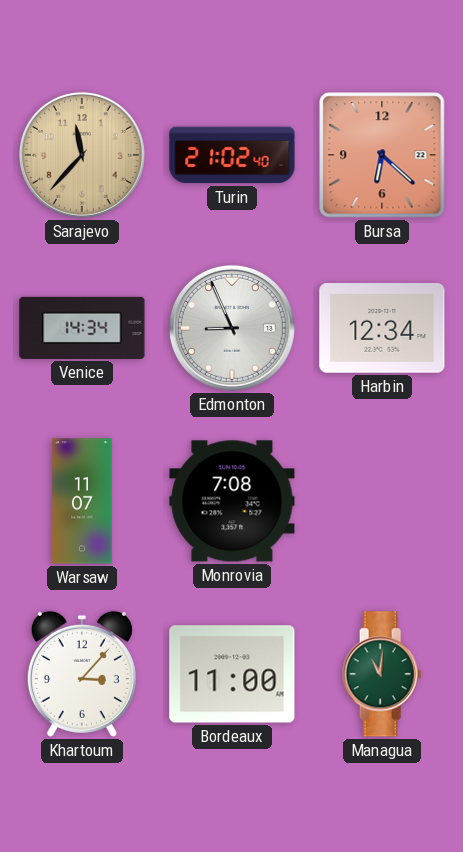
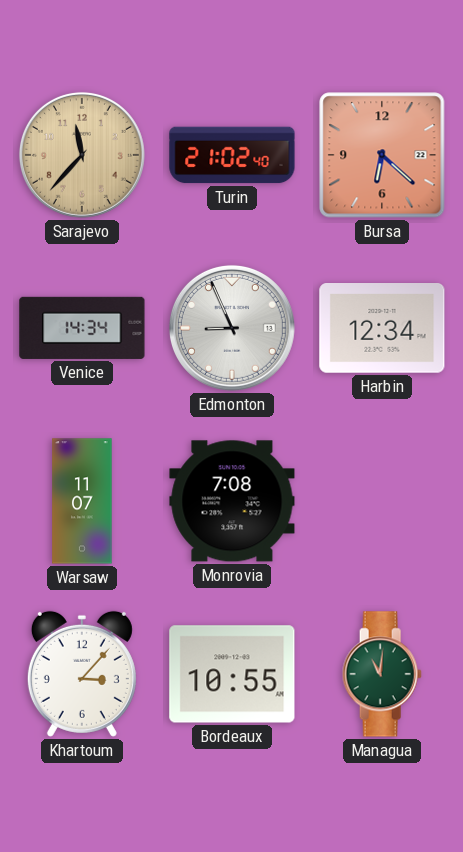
Bordeaux: 11:00 -> 10:55 (232, 674)
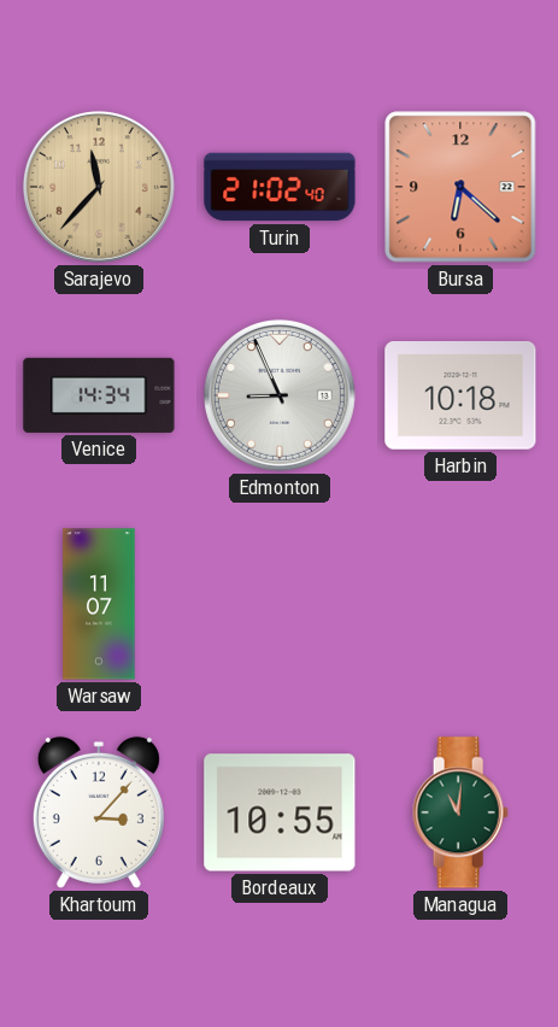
Harbin: 12:34 -> 10:18 (460, 397)
Monrovia: 7:08 -> none (232, 501)
